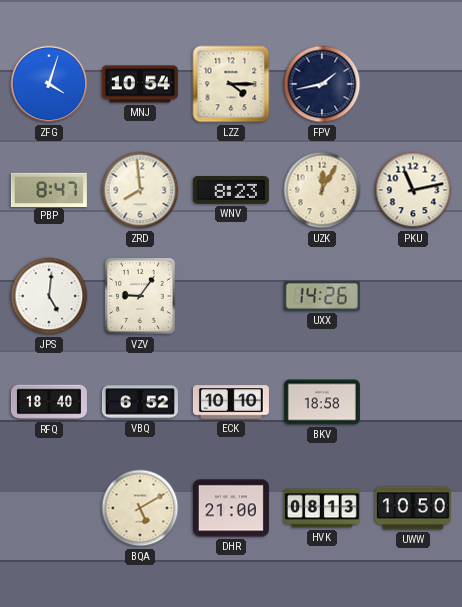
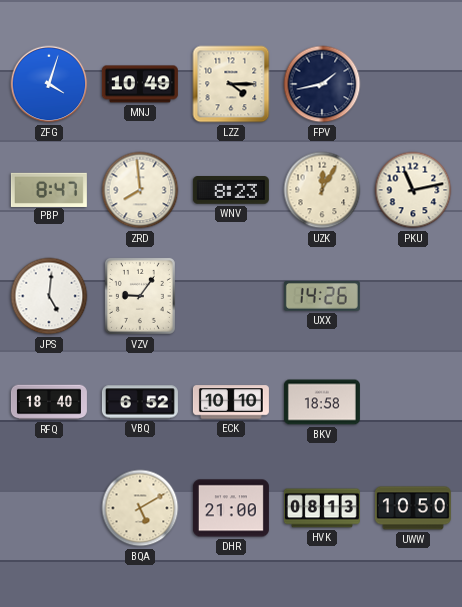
MNJ: 10:54 -> 10:49 (140, 84)
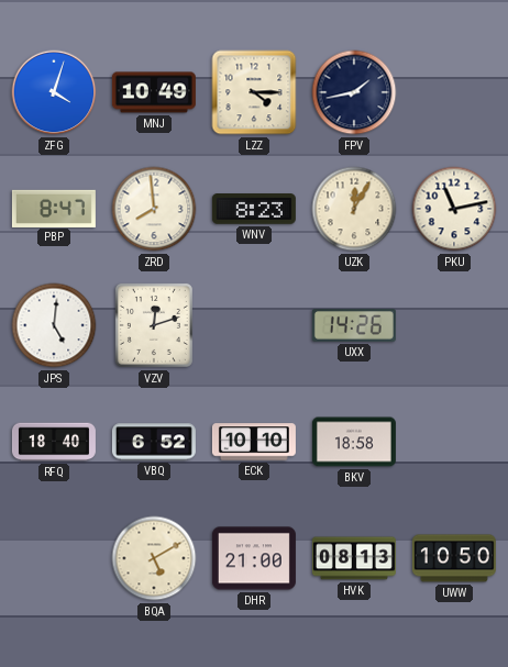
VZV: 9:06 -> 12:12 (154, 325)
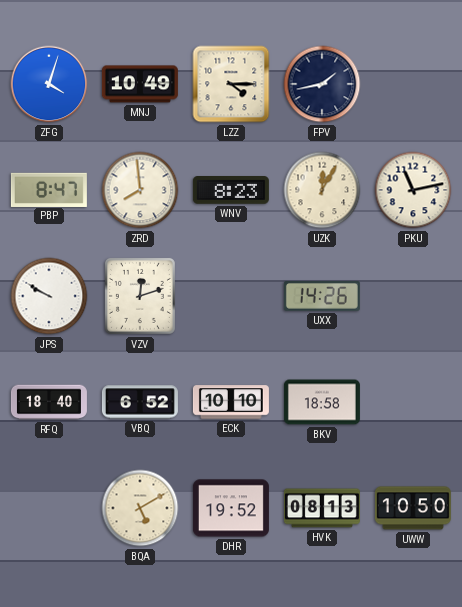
JPS: 5:01 -> 9:50 (49, 296)
DHR: 21:00 -> 19:52 (231, 508)
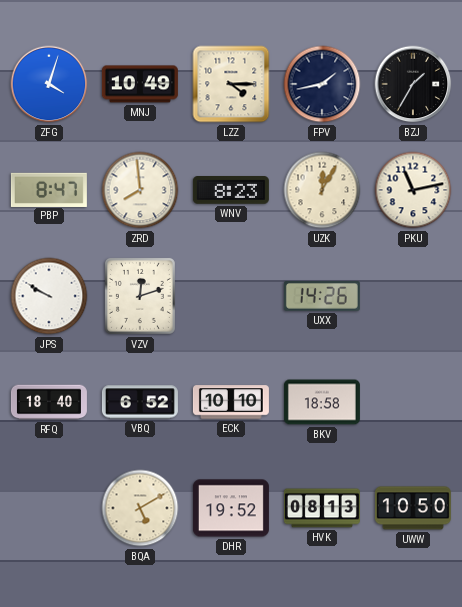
BZJ: none -> 1:35 (413, 84)
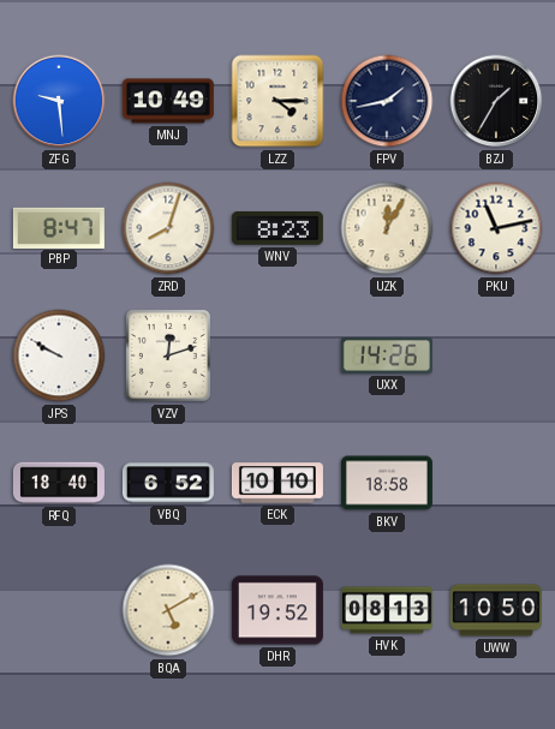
ZFG: 4:03 -> 9:29 (59, 101)
ZRD: 7:59 -> 8:03 (168, 228)
